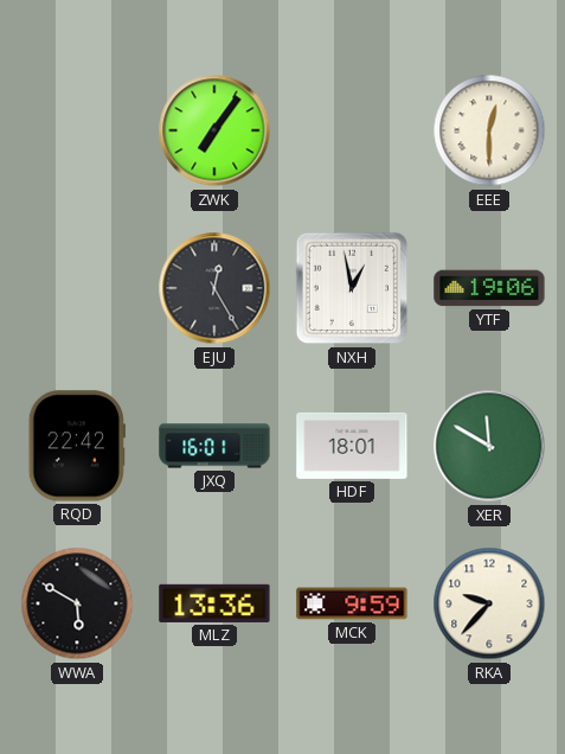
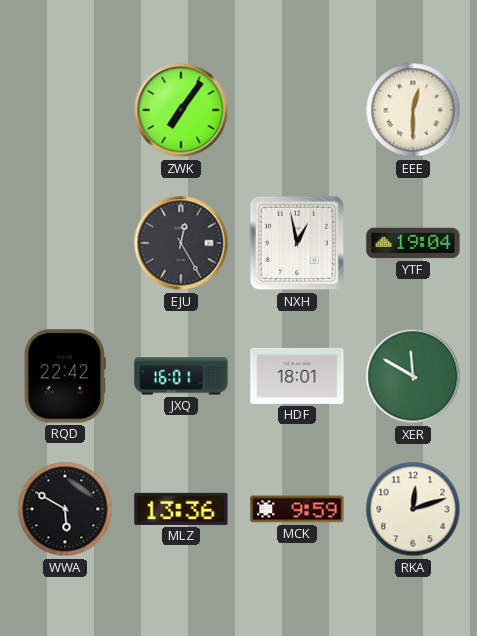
YTF: 19:06 -> 19:04 (413, 243)
RKA: 9:37 -> 12:12 (413, 509)
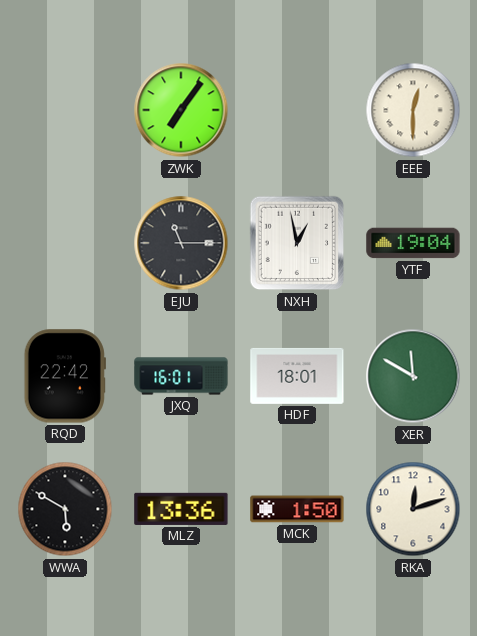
EJU: 12:25 -> 11:15 (181, 243)
MCK: 9:59 -> 1:50 (297, 509)
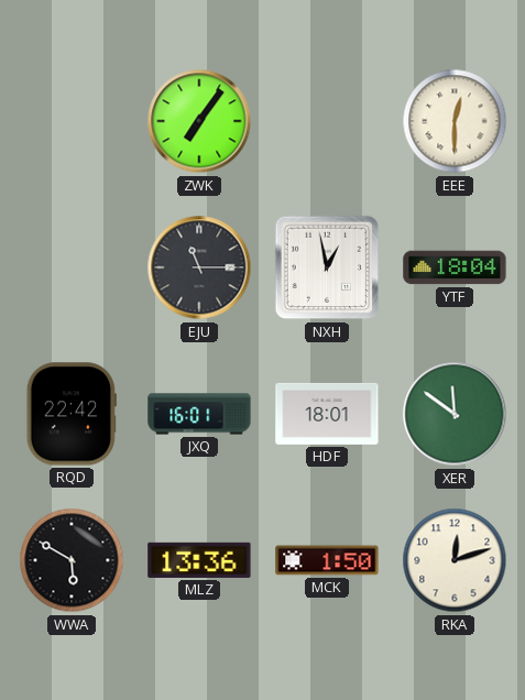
YTF: 19:04 -> 18:04 (455, 267)
XER: 11:50 -> 11:51 (455, 414)
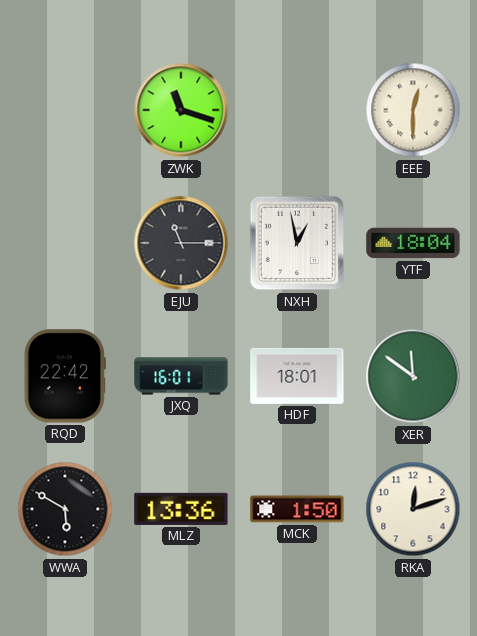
ZWK: 7:06 -> 11:18 (181, 110)
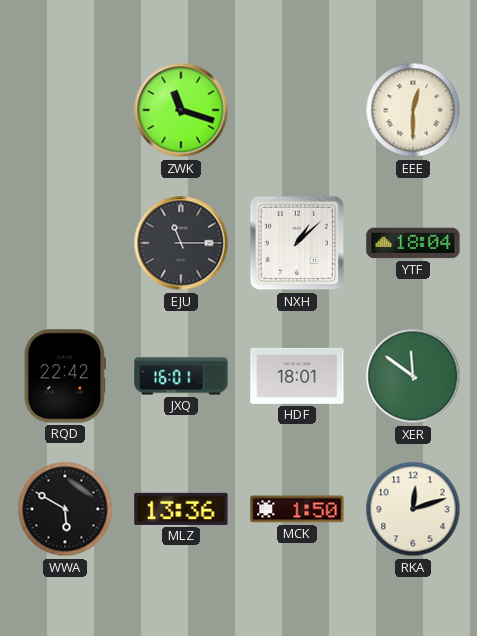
NXH: 12:58 -> 1:08 (297, 243)
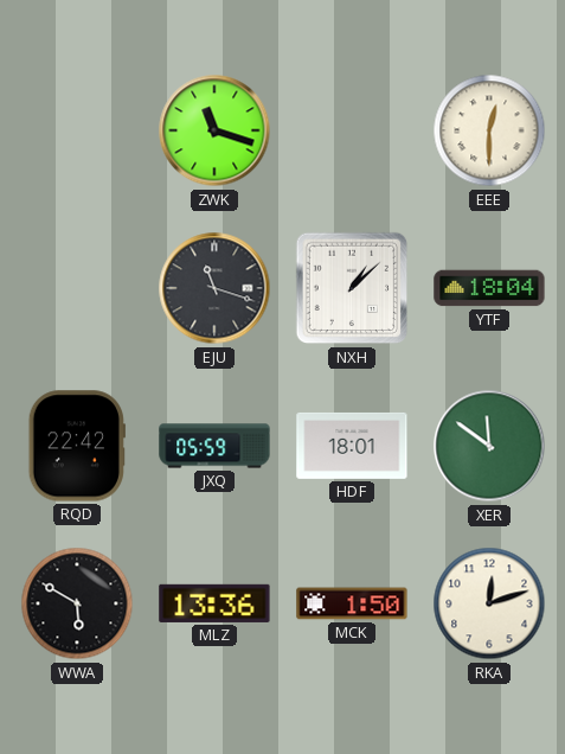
EJU: 11:15 -> 11:18 (214, 288)
JXQ: 16:01 -> 05:59 (214, 446)
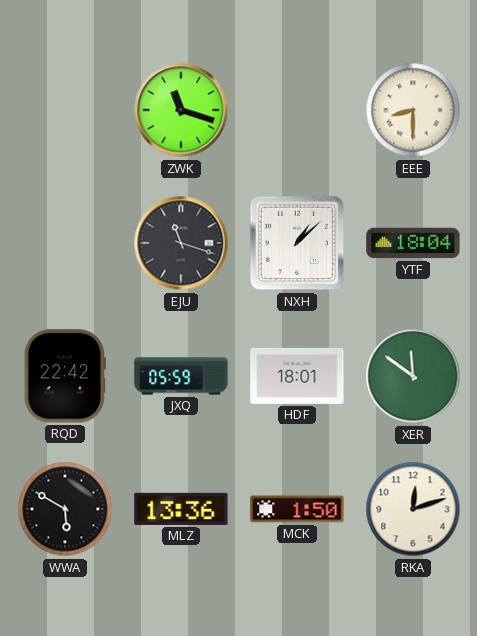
EEE: 12:30 -> 8:30 (413, 110)
